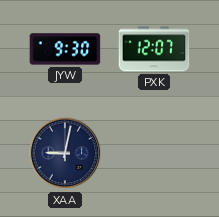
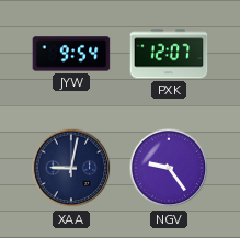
JYW: 9:30 -> 9:54 (71, 54)
NGV: none -> 9:24 (169, 168)
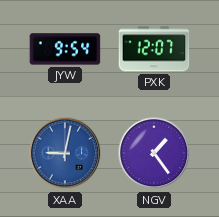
XAA dial: navy -> blue (65, 153)
NGV: 9:24 -> 1:24 (154, 153)
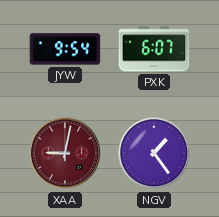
PXK: 12:07 -> 6:07 (154, 49)
XAA dial: blue -> burgundy (65, 153)
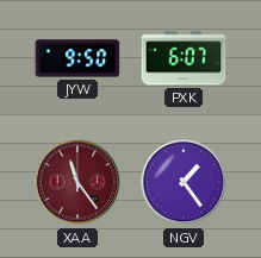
JYW: 9:54 -> 9:50 (77, 58)
XAA: 9:02 -> 11:24 (77, 182)
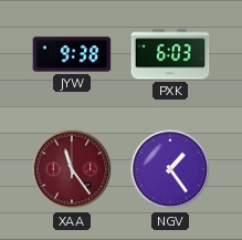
JYW: 9:50 -> 9:38 (72, 54)
PXK: 6:07 -> 6:03 (170, 54)
